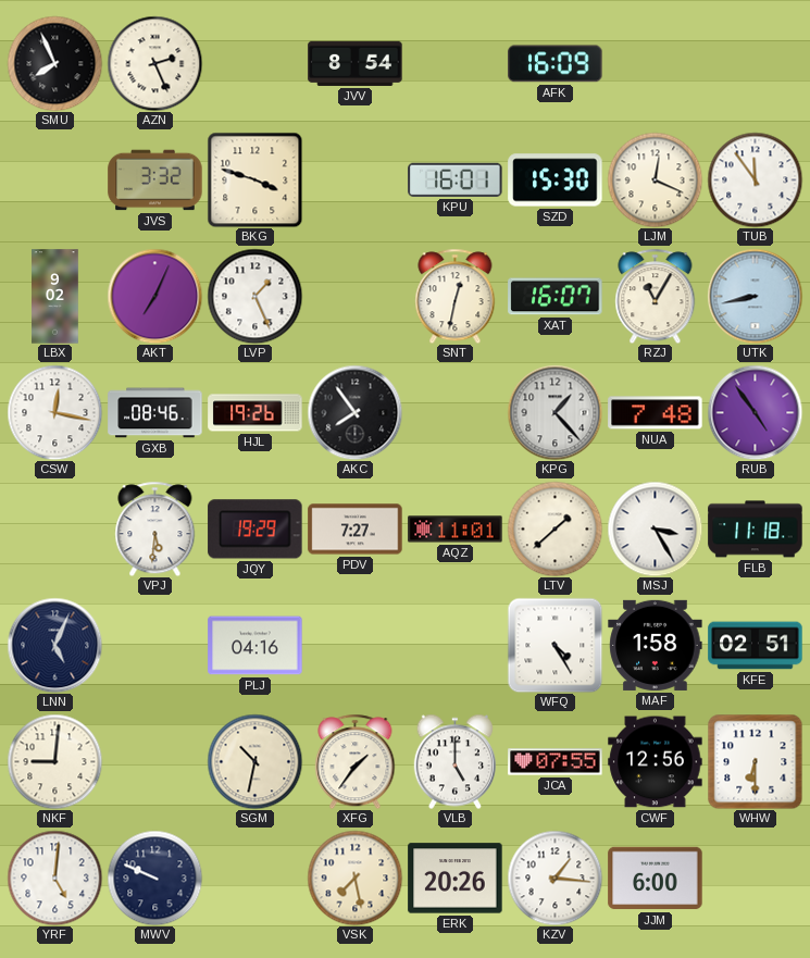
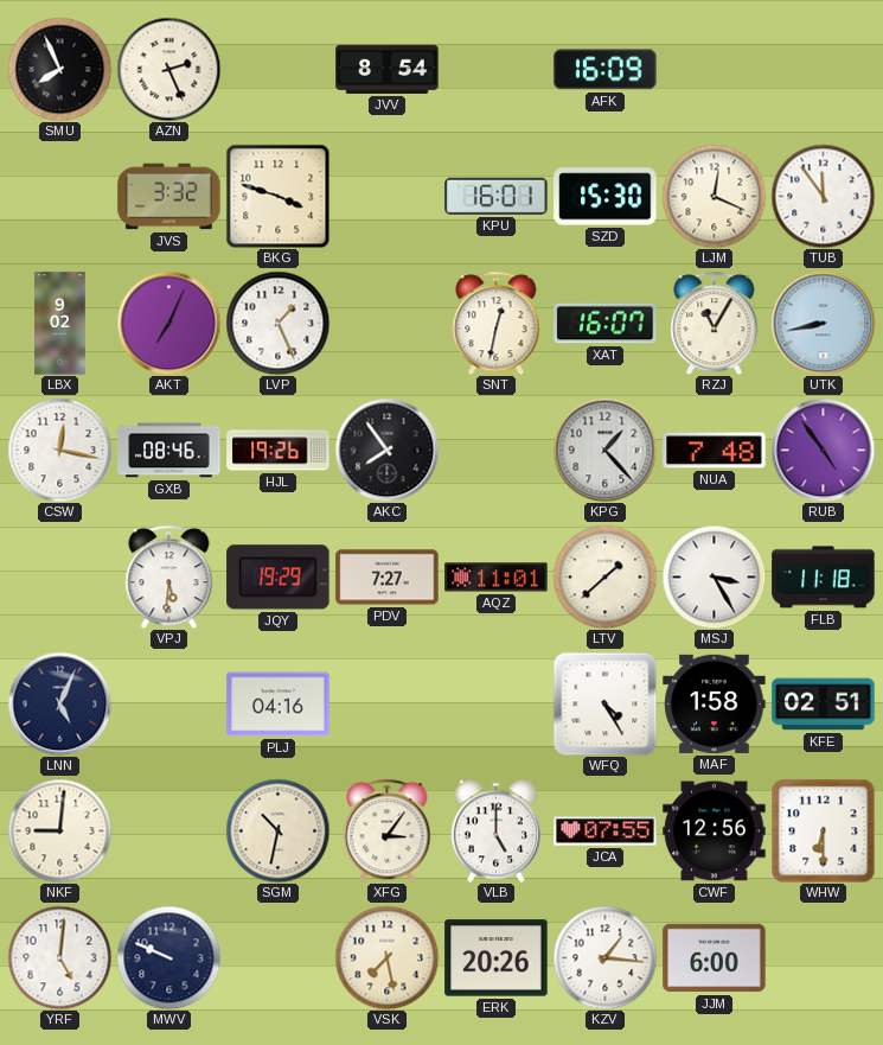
XFG: 1:36 -> 3:06 (388, 830)
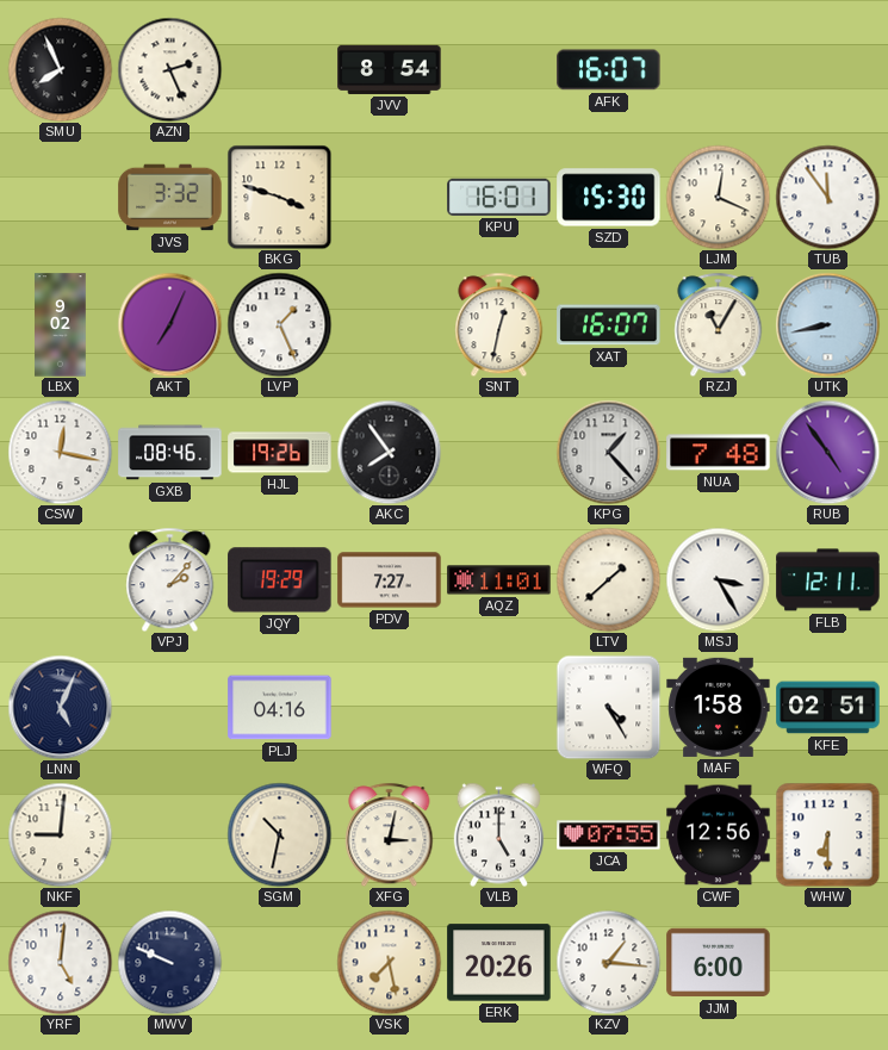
AFK: 16:09 -> 16:07 (609, 70)
VPJ: 5:31 -> 2:07 (170, 579)
FLB: 11:18 -> 12:11 (828, 580)
XFG: 3:06 -> 3:02 (390, 834)
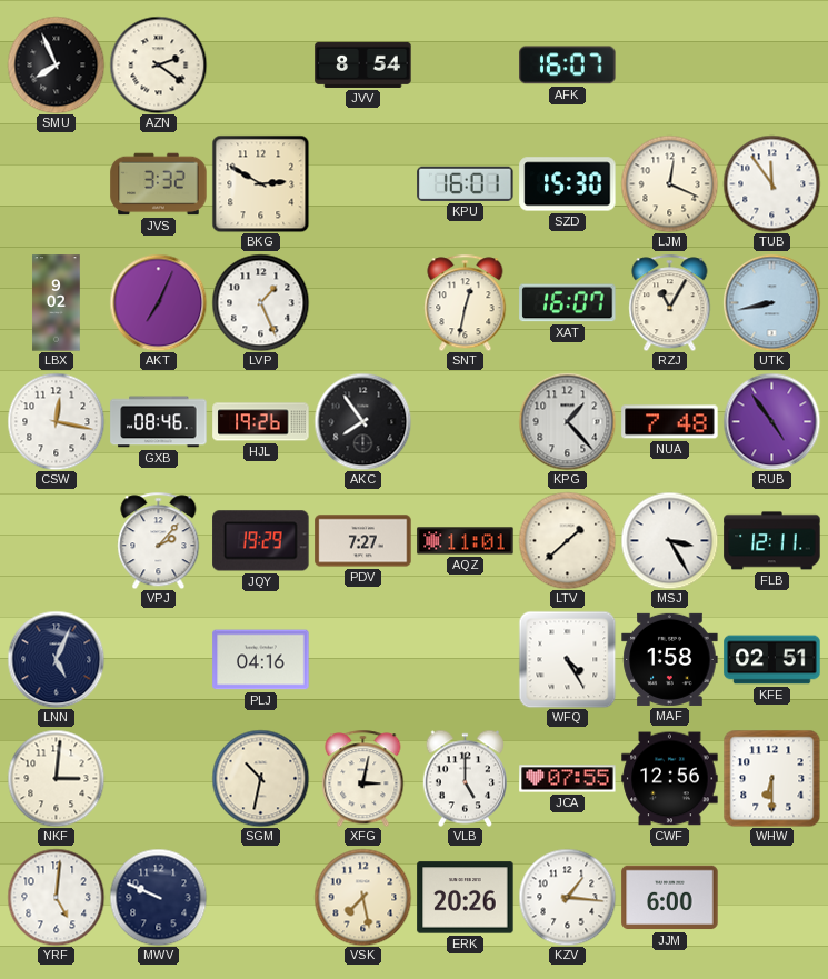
AZN: 2:26 -> 2:21 (158, 64)
BKG: 3:48 -> 2:50 (260, 183)
NKF: 9:01 -> 3:01 (56, 778)
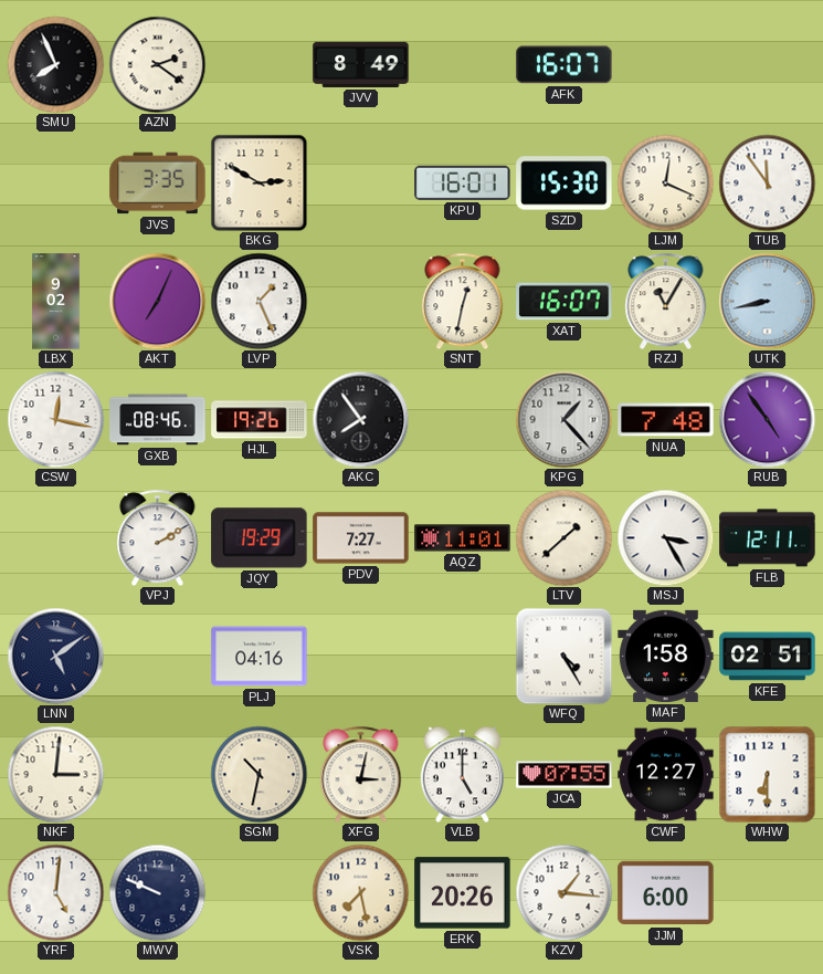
JVV: 8:54 -> 8:49 (361, 64)
JVS: 3:32 -> 3:35 (158, 184)
VPJ: 2:07 -> 2:10 (158, 537)
LNN: 5:04 -> 5:09 (55, 656)
CWF: 12:56 -> 12:27 (666, 775)
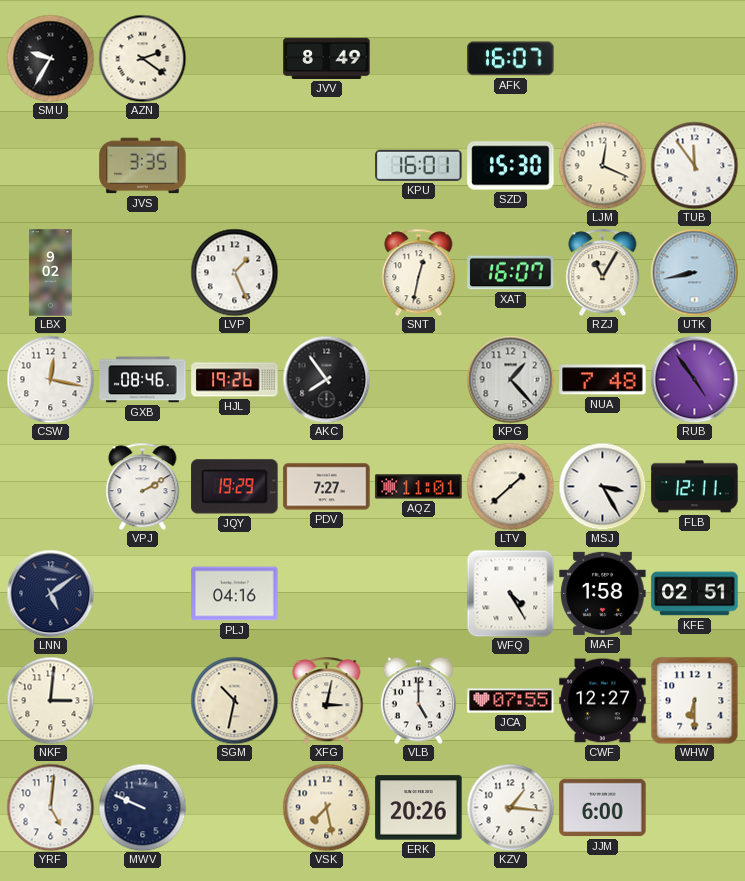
SMU: 7:56 -> 9:35 (50, 58)
BKG: 2:50 -> none (258, 182)
AKT: 7:04 -> none (157, 301)
